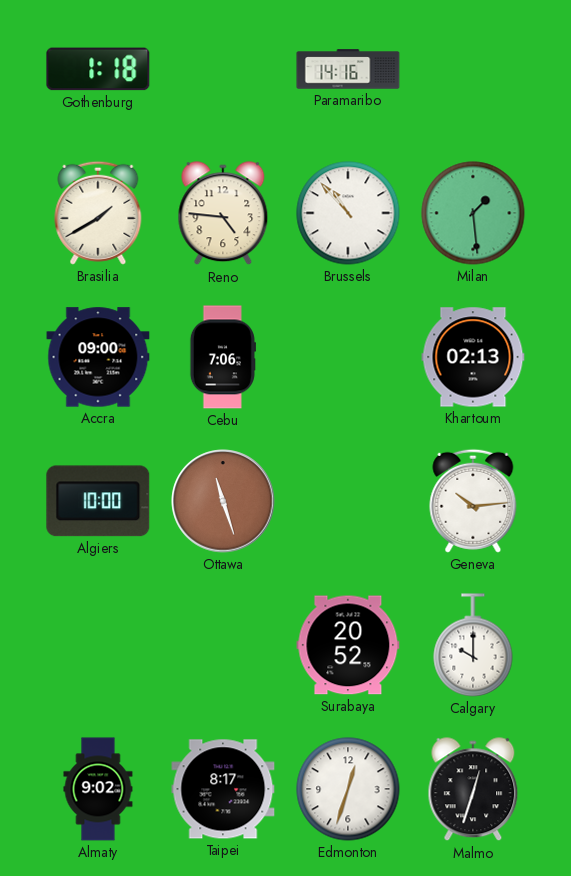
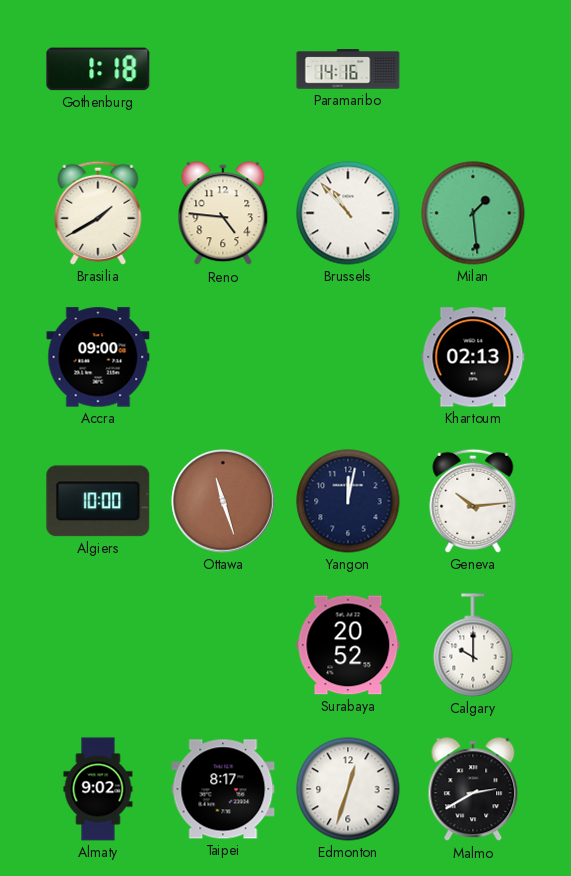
Cebu: 7:06 -> none (222, 357)
Yangon: none -> 12:02 (348, 501)
Malmo: 12:33 -> 2:40 (473, 790)
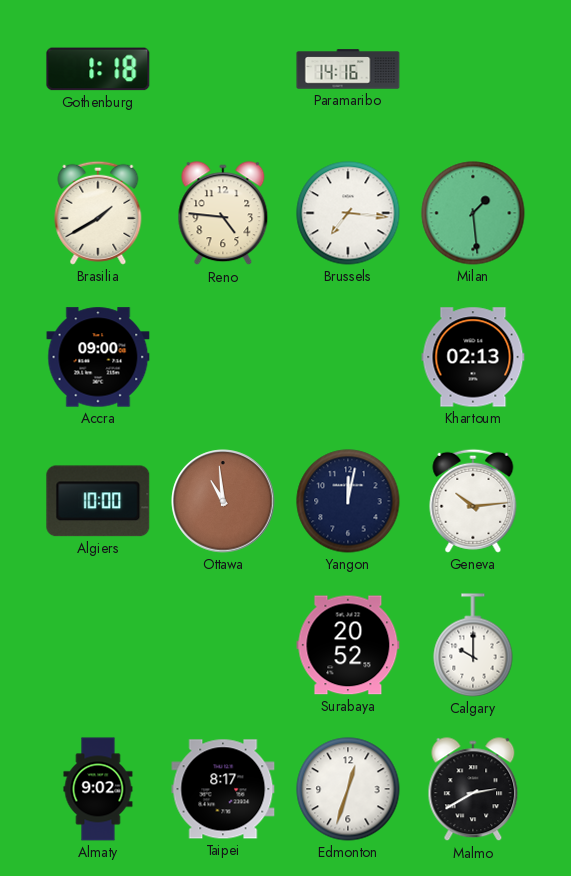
Brussels: 10:53 -> 7:16 (348, 213)
Ottawa: 11:27 -> 10:59 (223, 501)
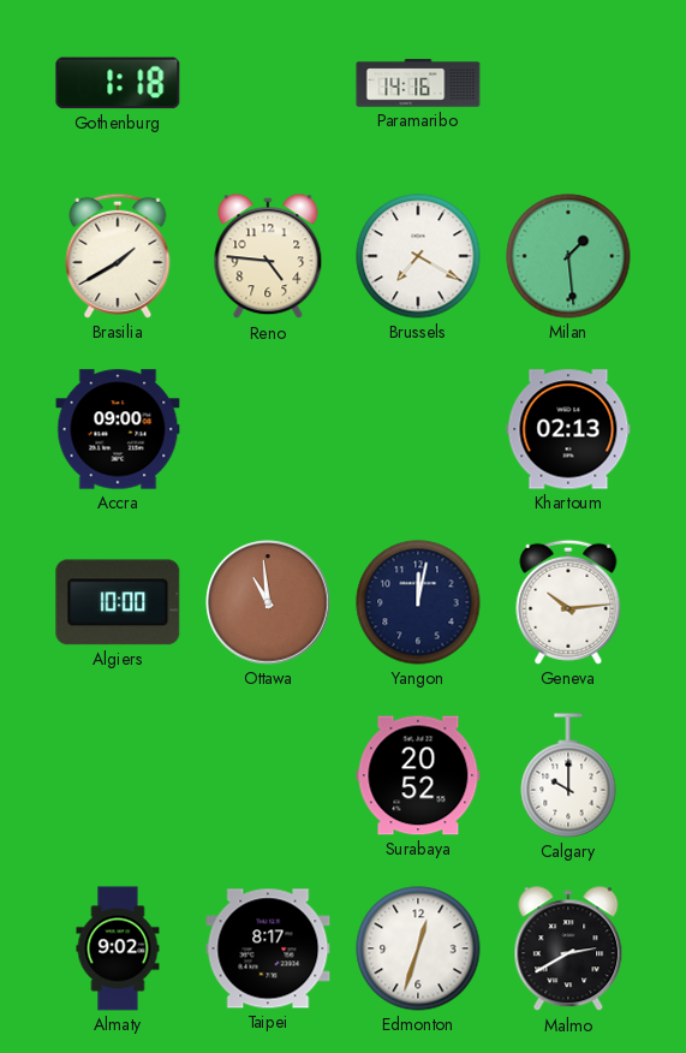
Brussels: 7:16 -> 7:20 (418, 256)
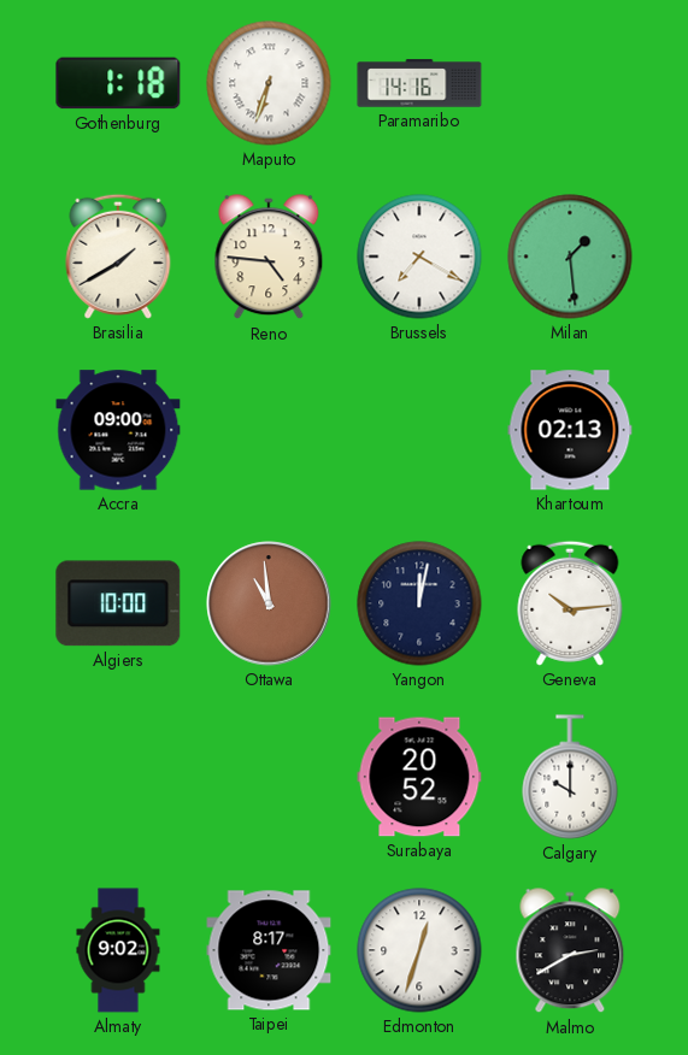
Maputo: none -> 6:33 (269, 83)
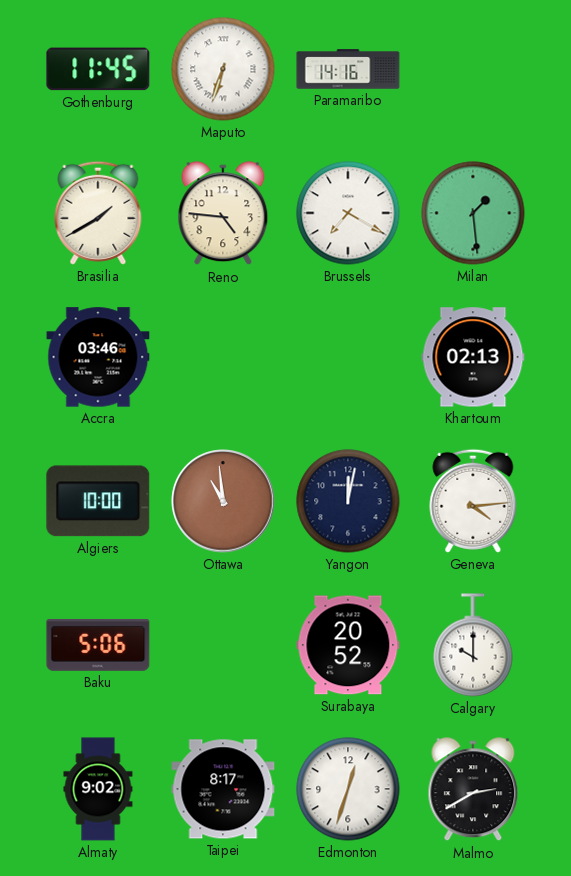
Gothenburg: 1:18 -> 11:45 (98, 69)
Accra: 09:00 -> 03:46 (98, 357)
Geneva: 10:14 -> 4:14 (473, 501)
Baku: none -> 5:06 (98, 645)
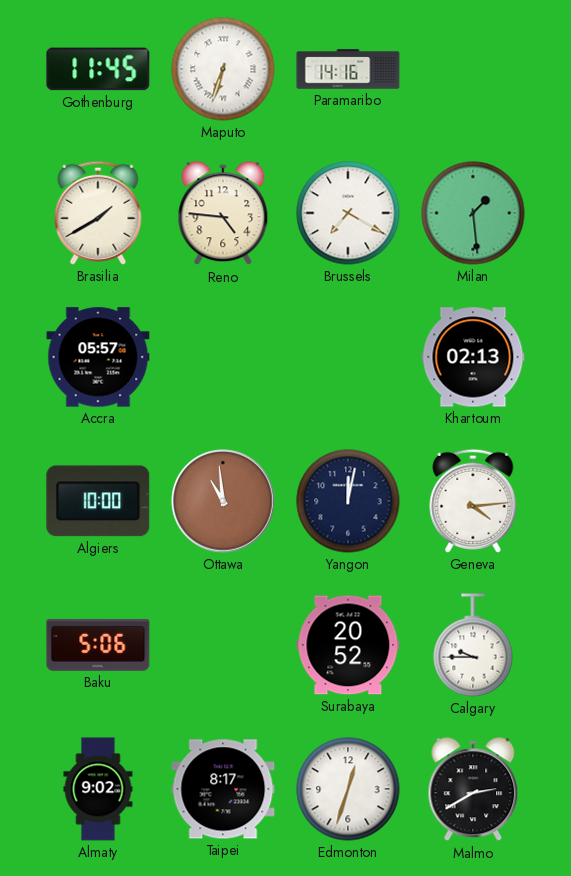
Accra: 03:46 -> 05:57 (98, 357)
Calgary: 10:00 -> 9:45 (473, 645)
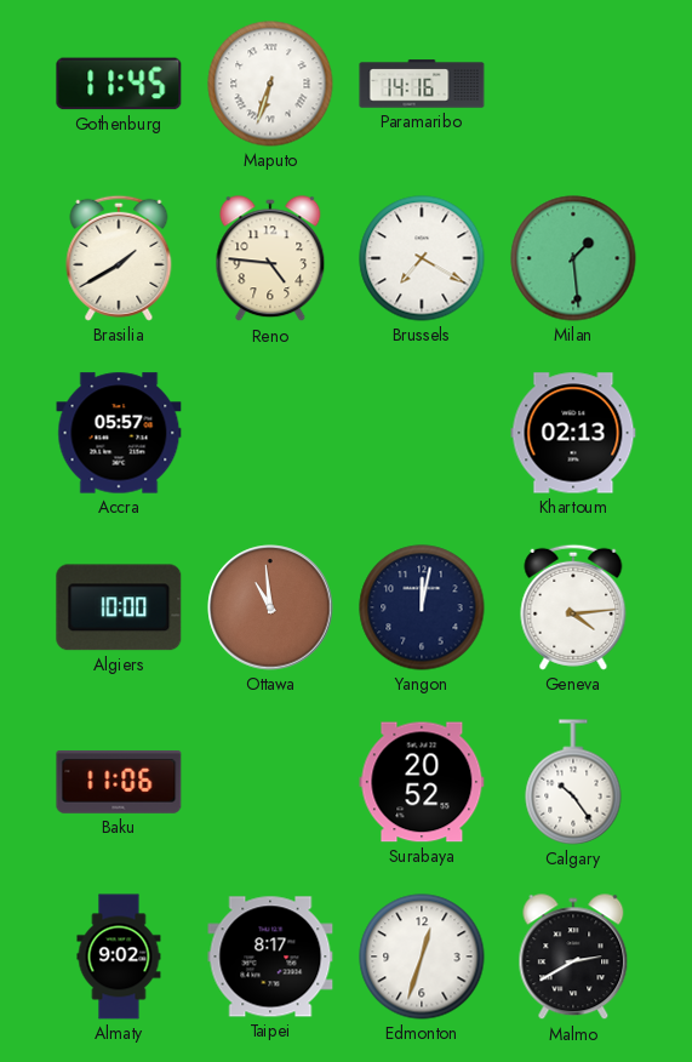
Baku: 5:06 -> 11:06 (119, 782)
Calgary: 9:45 -> 10:24 (573, 782)
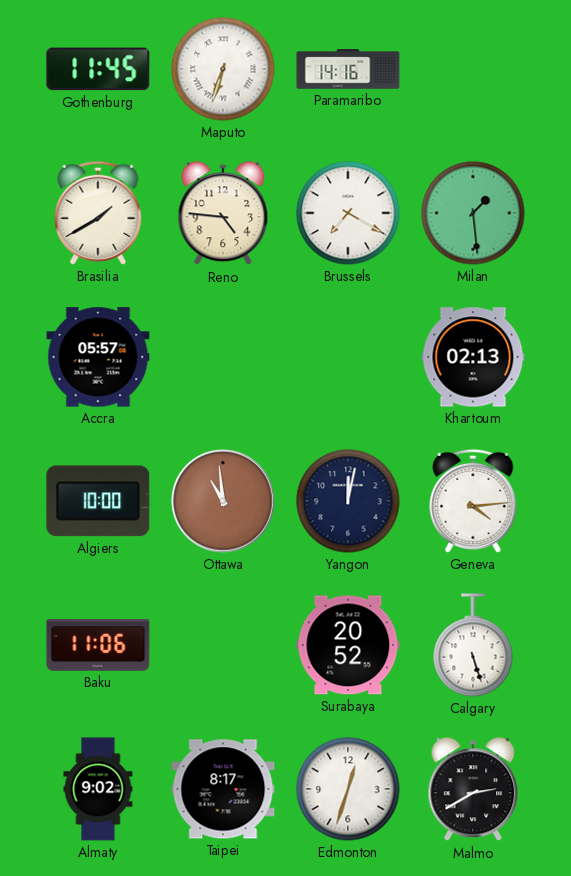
Calgary: 10:24 -> 5:27 (473, 645)
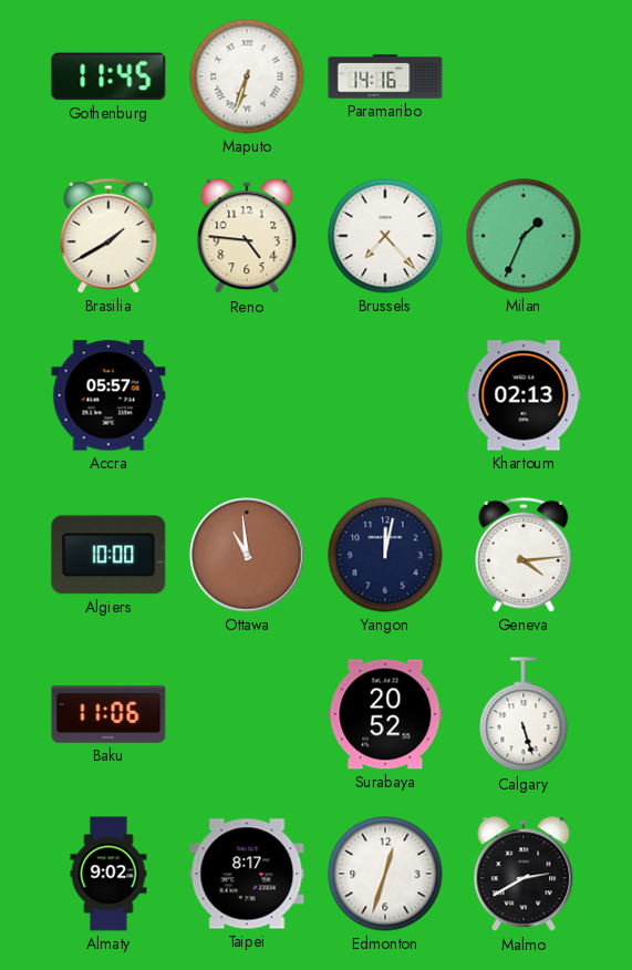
Brussels: 7:20 -> 7:23 (385, 236)
Milan: 1:29 -> 1:34 (524, 236)
